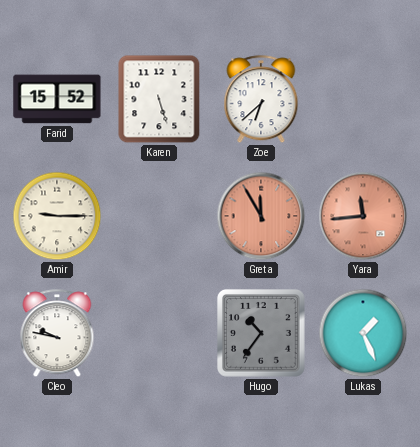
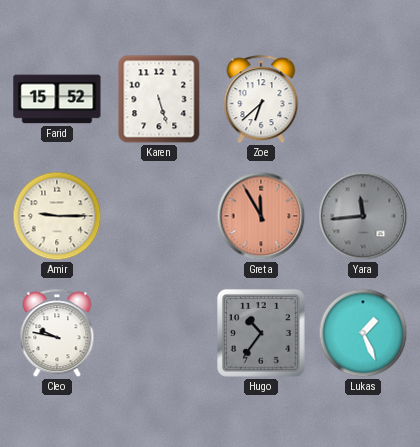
Yara dial: salmon -> grey (363, 216)
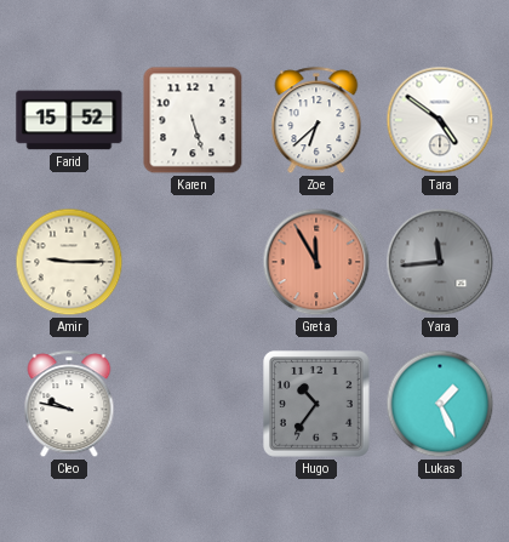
Tara: none -> 4:51 (440, 120)
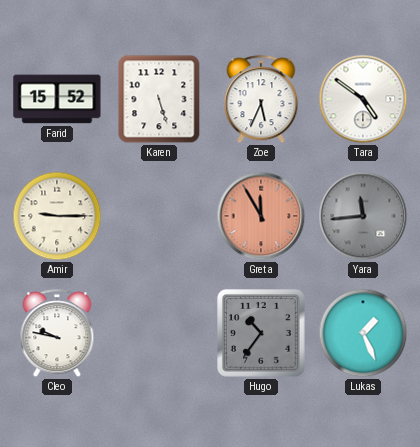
Zoe: 6:38 -> 5:34 (261, 100)
